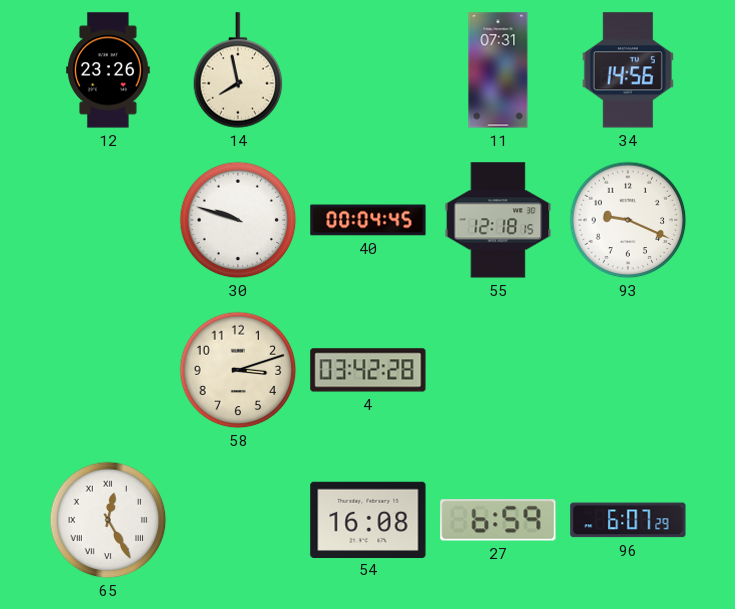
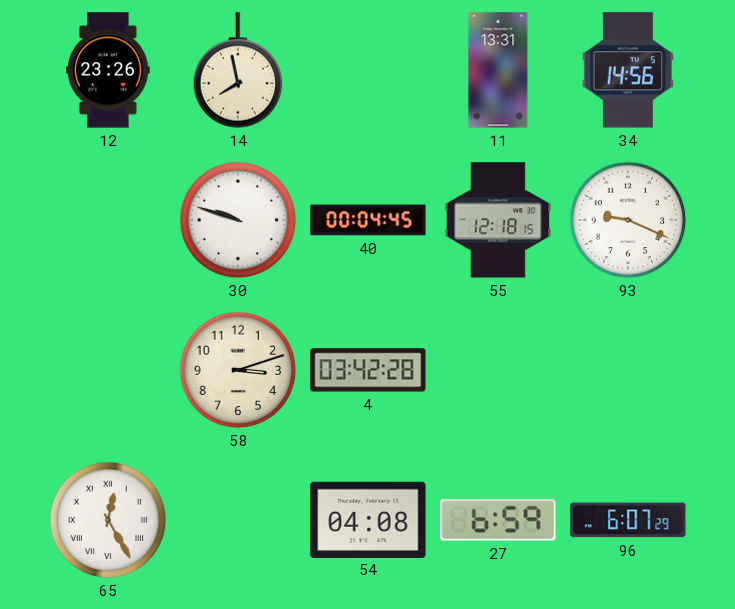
11: 07:31 -> 13:31 (498, 70)
54: 16:08 -> 04:08 (368, 519)
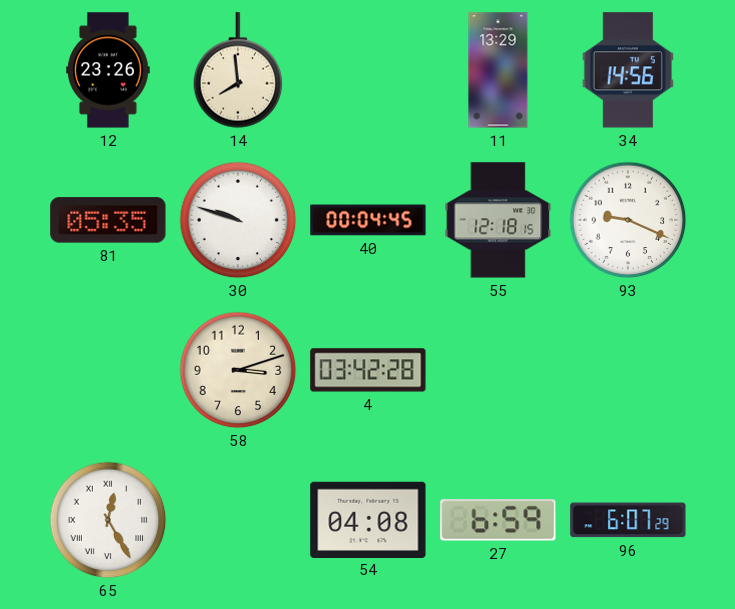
14: 7:58 -> 7:59 (238, 70)
11: 13:31 -> 13:29 (498, 70)
81: none -> 05:35 (108, 220)
